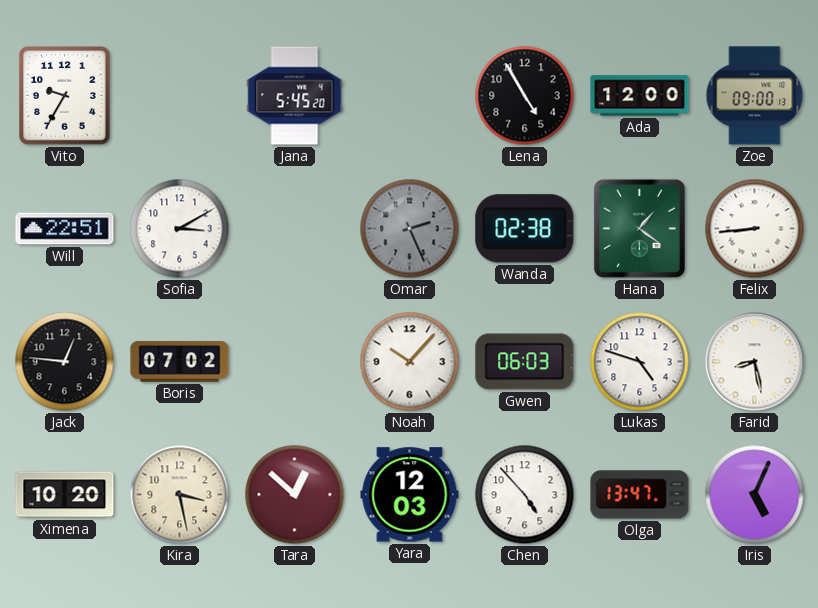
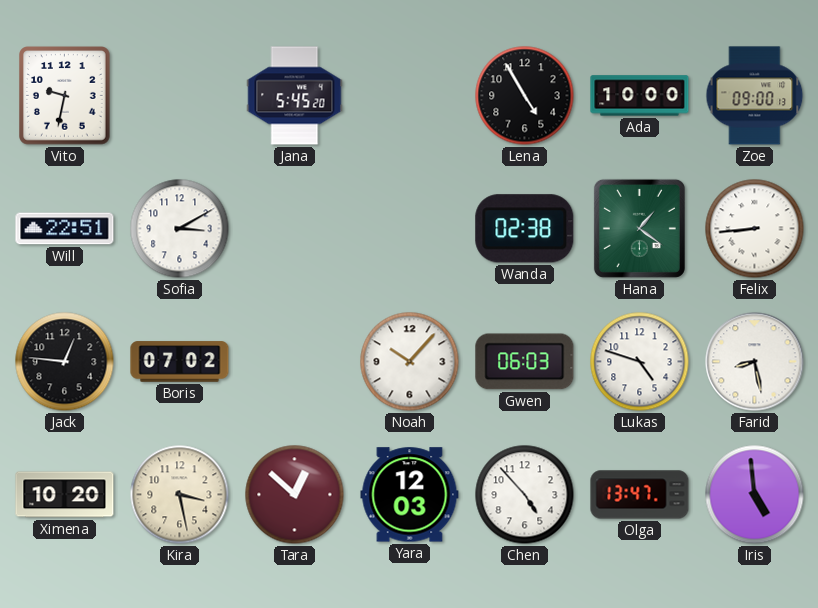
Vito: 9:35 -> 9:32 (65, 96)
Ada: 12:00 -> 10:00 (640, 96)
Omar: 2:26 -> none (410, 229)
Iris: 5:04 -> 4:59 (755, 495)
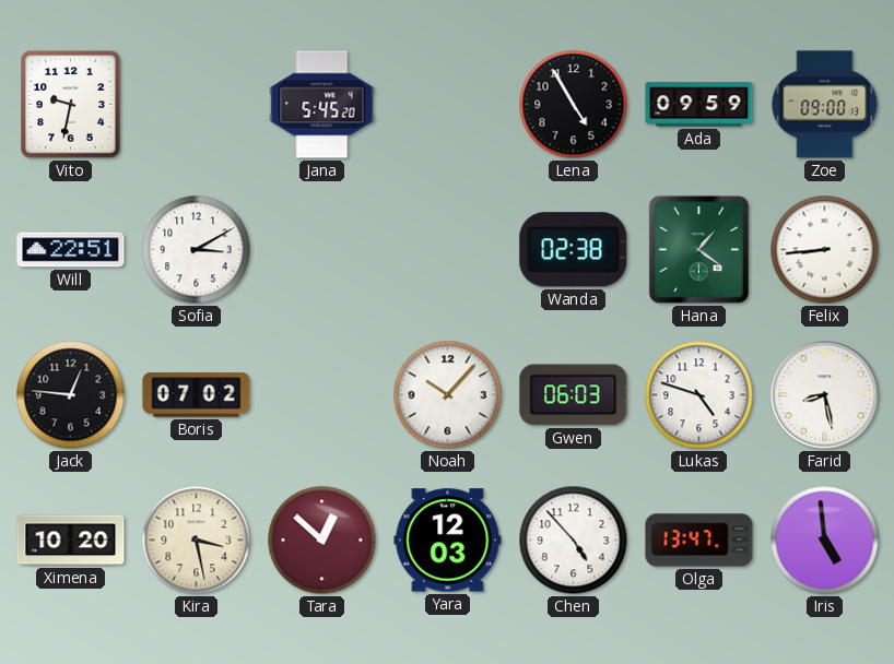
Ada: 10:00 -> 09:59 (699, 105)
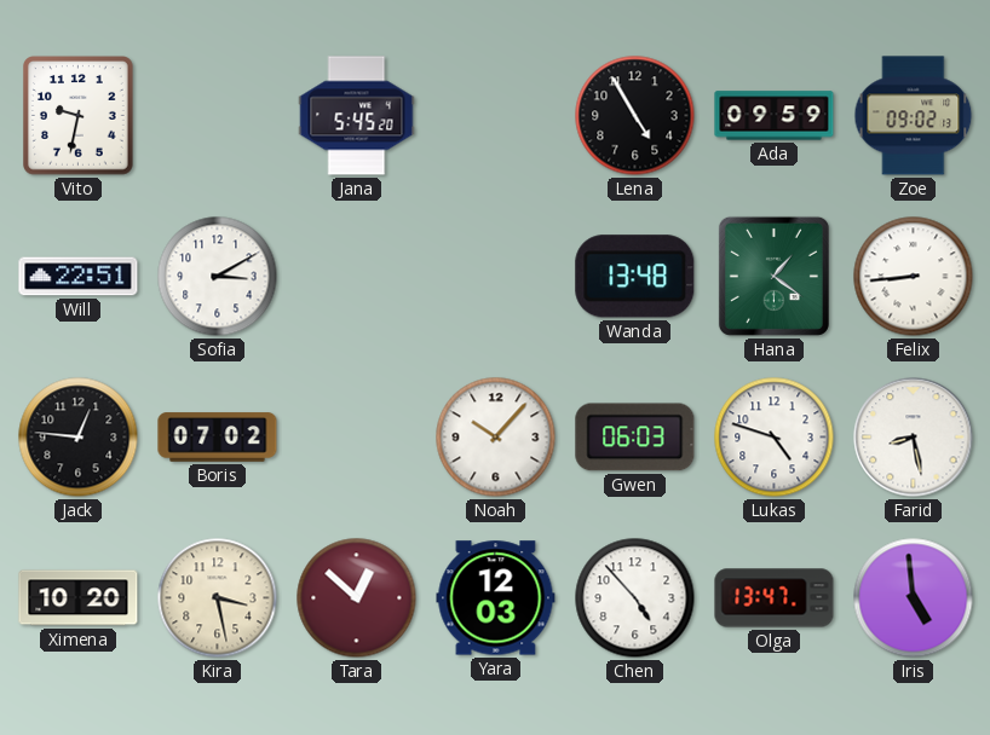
Zoe: 09:00 -> 09:02 (914, 116)
Wanda: 02:38 -> 13:48 (635, 277)
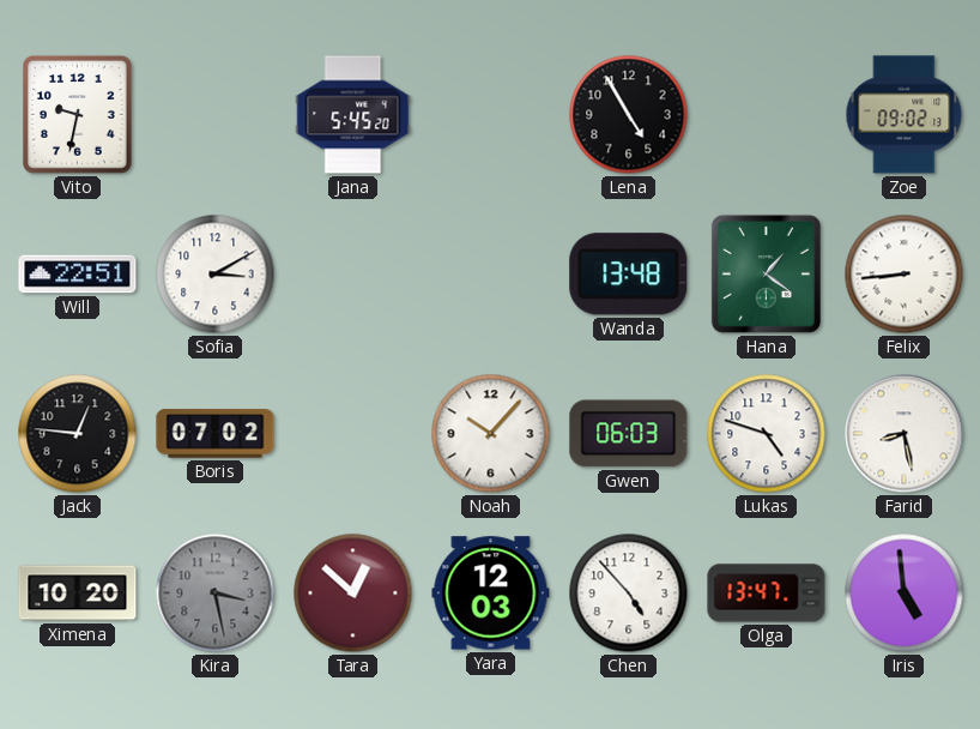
Ada: 09:59 -> none (775, 116)
Kira dial: cream -> grey (216, 594)
